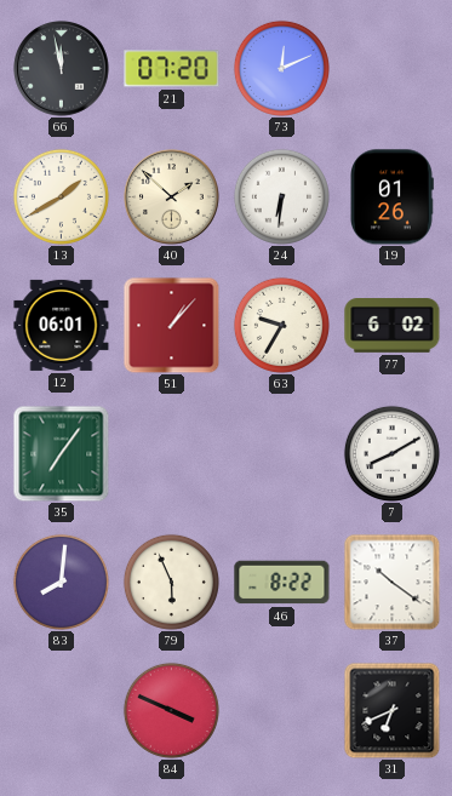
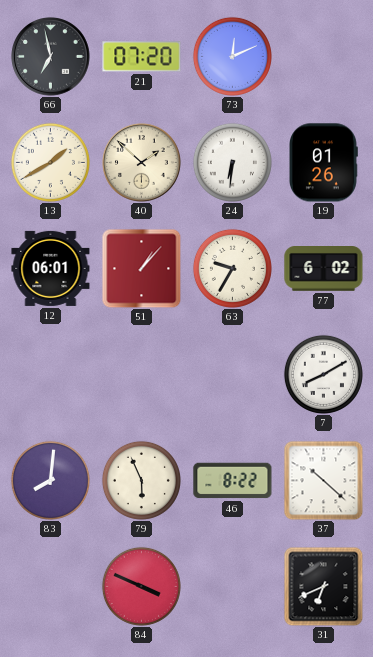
66: 11:58 -> 6:58 (51, 57)
35: 7:06 -> none (61, 453)
37: 10:21 -> 10:22 (323, 480)
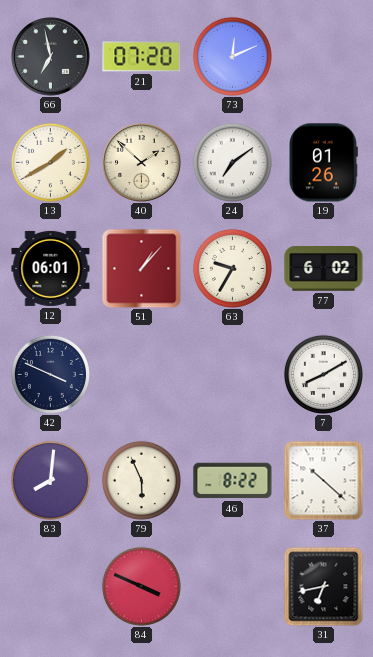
24: 6:31 -> 7:09 (232, 162)
42: none -> 3:49 (50, 374)
31: 6:41 -> 6:43 (323, 586)
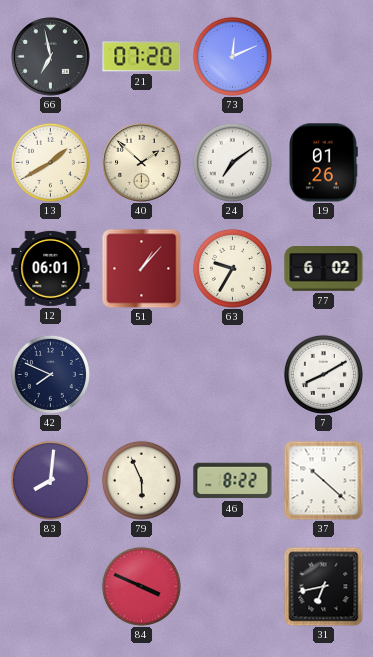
42: 3:49 -> 7:49 (50, 374)
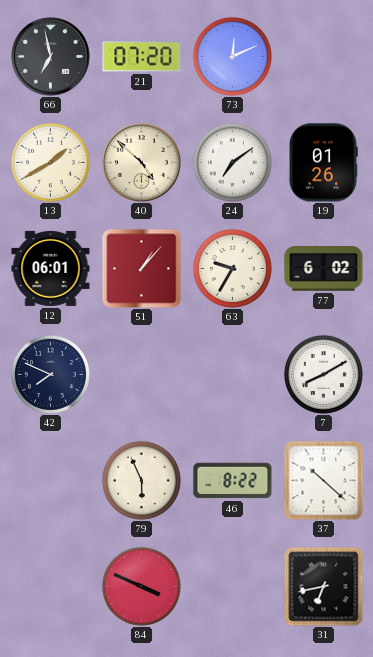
40: 1:52 -> 4:52 (142, 163)
83: 8:01 -> none (50, 480)
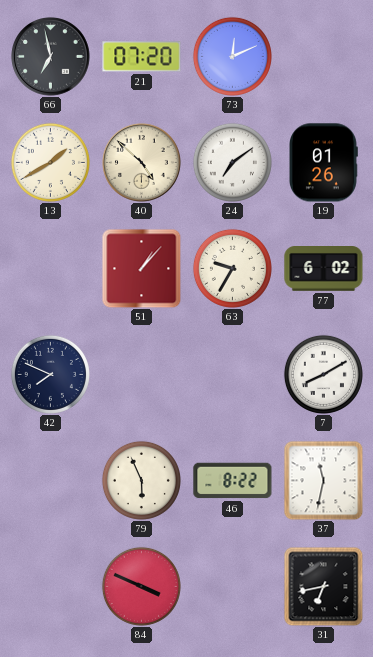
12: 06:01 -> none (51, 268)
37: 10:22 -> 11:32 (323, 480)
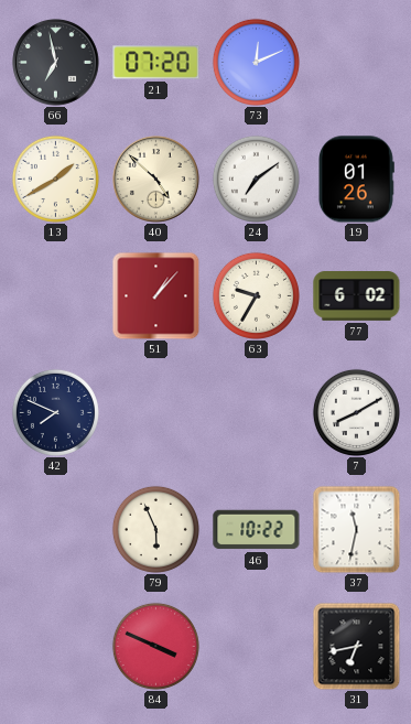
46: 8:22 -> 10:22 (257, 530)
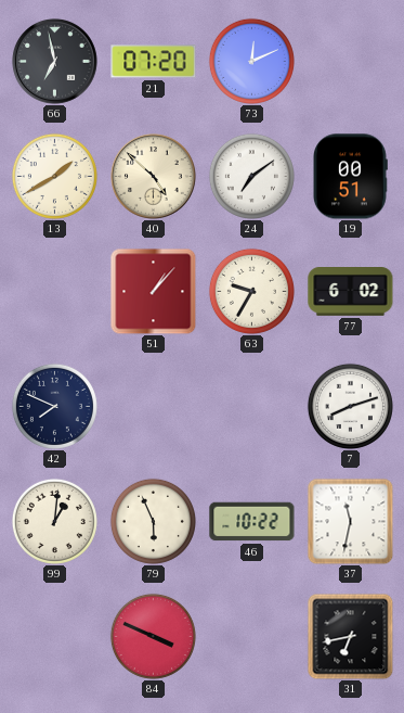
19: 01:26 -> 00:51 (351, 177)
7: 8:10 -> 8:12 (350, 406)
99: none -> 1:01 (54, 521)
